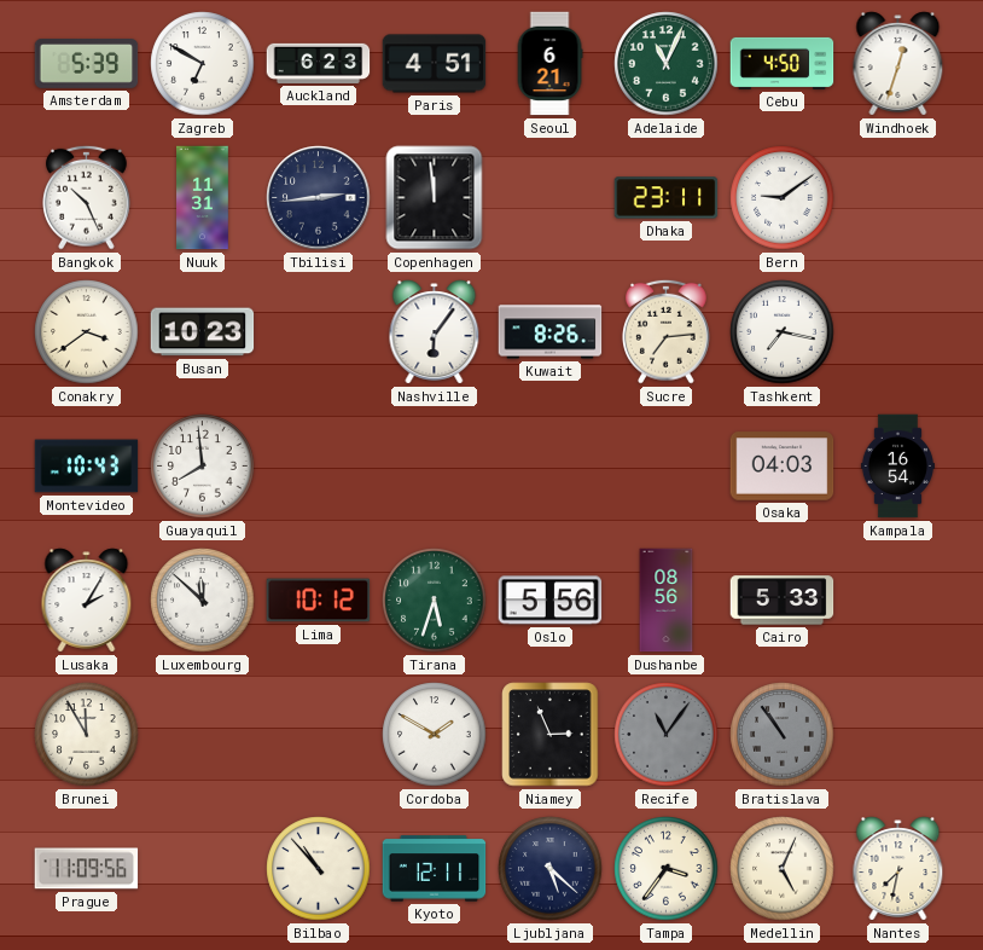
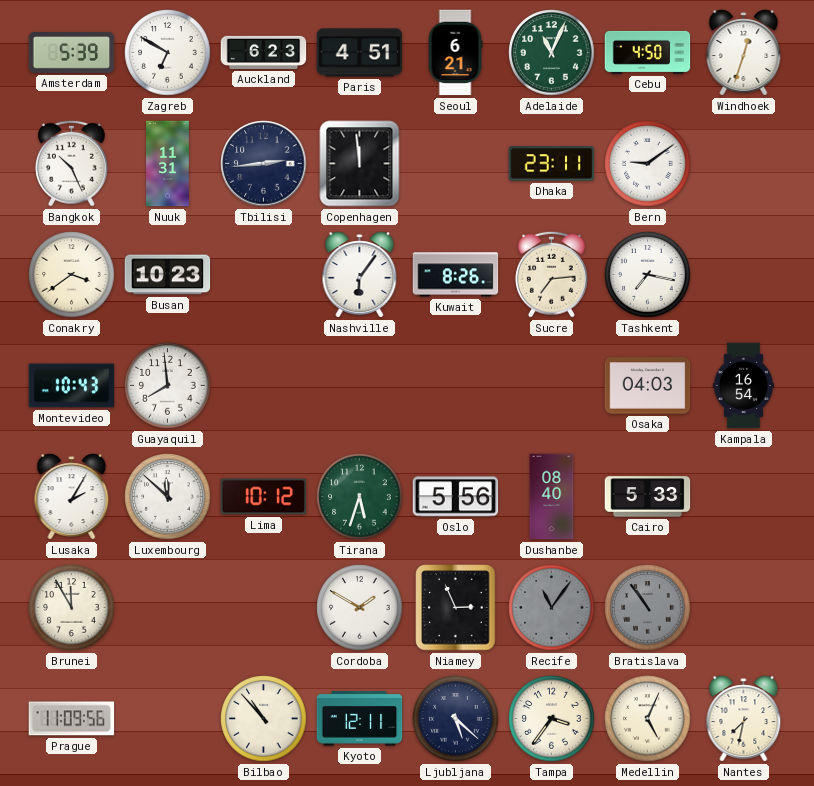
Dushanbe: 08:56 -> 08:40 (552, 497)
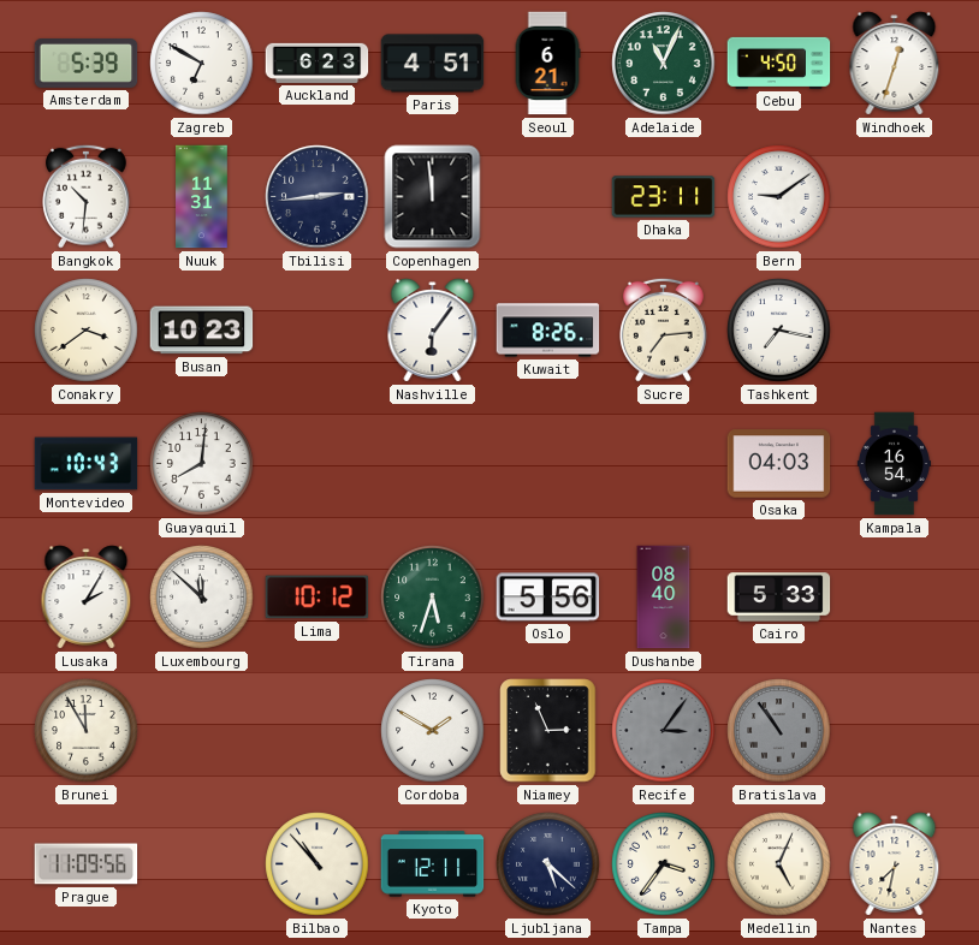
Bangkok: 10:26 -> 10:31 (87, 196)
Guayaquil: 7:59 -> 8:01 (202, 464)
Recife: 11:06 -> 3:06 (664, 731)
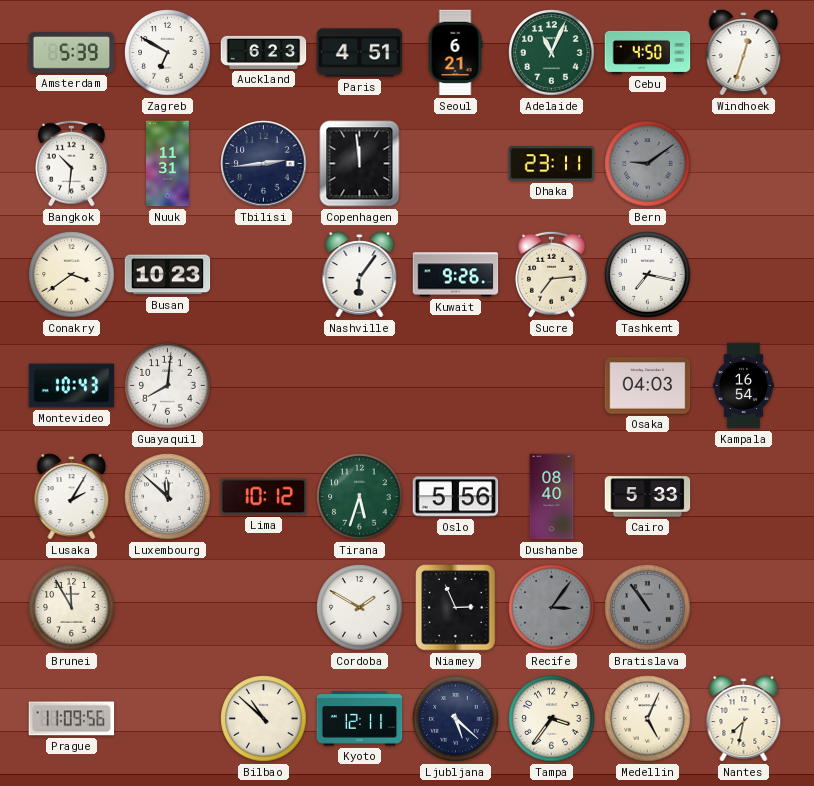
Bern dial: white -> grey (648, 164)
Kuwait: 8:26 -> 9:26 (456, 275)
Bilbao: 10:53 -> 10:52 (264, 719)
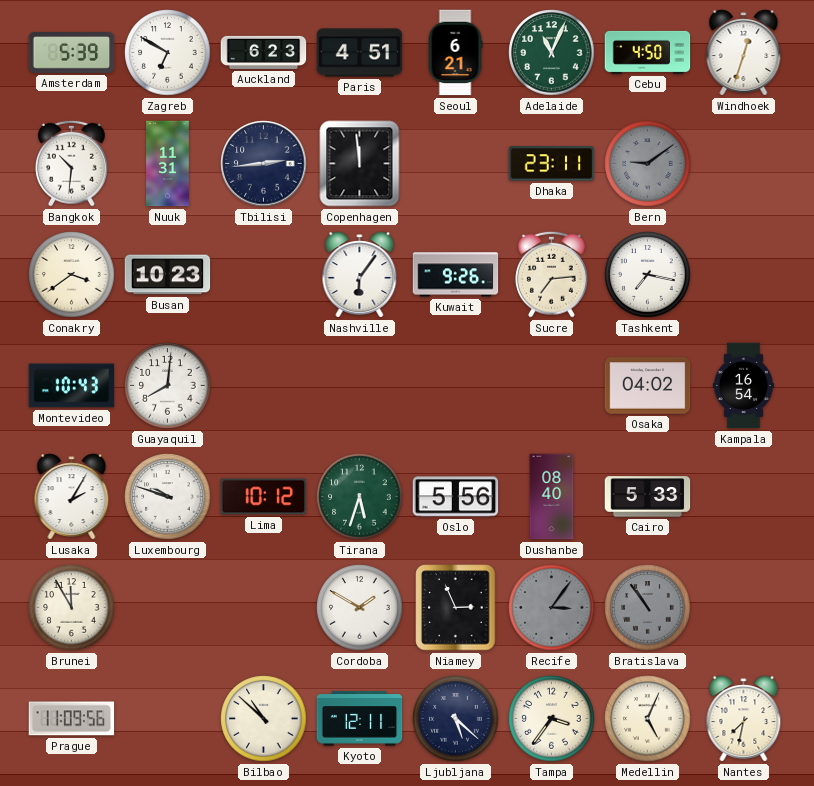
Osaka: 04:03 -> 04:02 (648, 386)
Luxembourg: 11:52 -> 9:48 (168, 497)
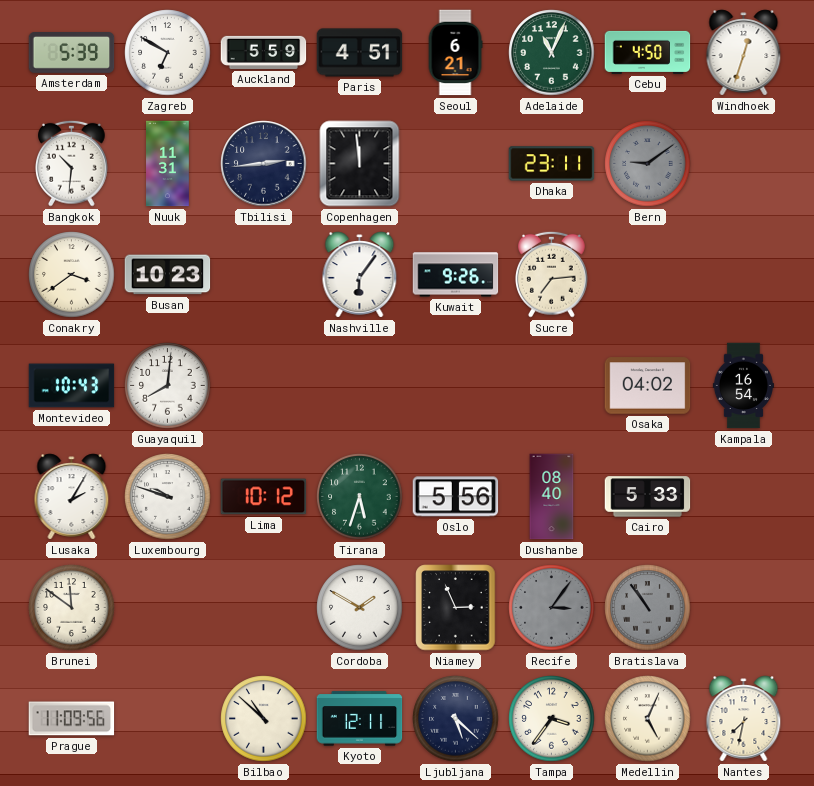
Auckland: 6:23 -> 5:59 (264, 52)
Tashkent: 7:17 -> none (648, 275)
Brunei: 11:55 -> 11:51 (72, 608)
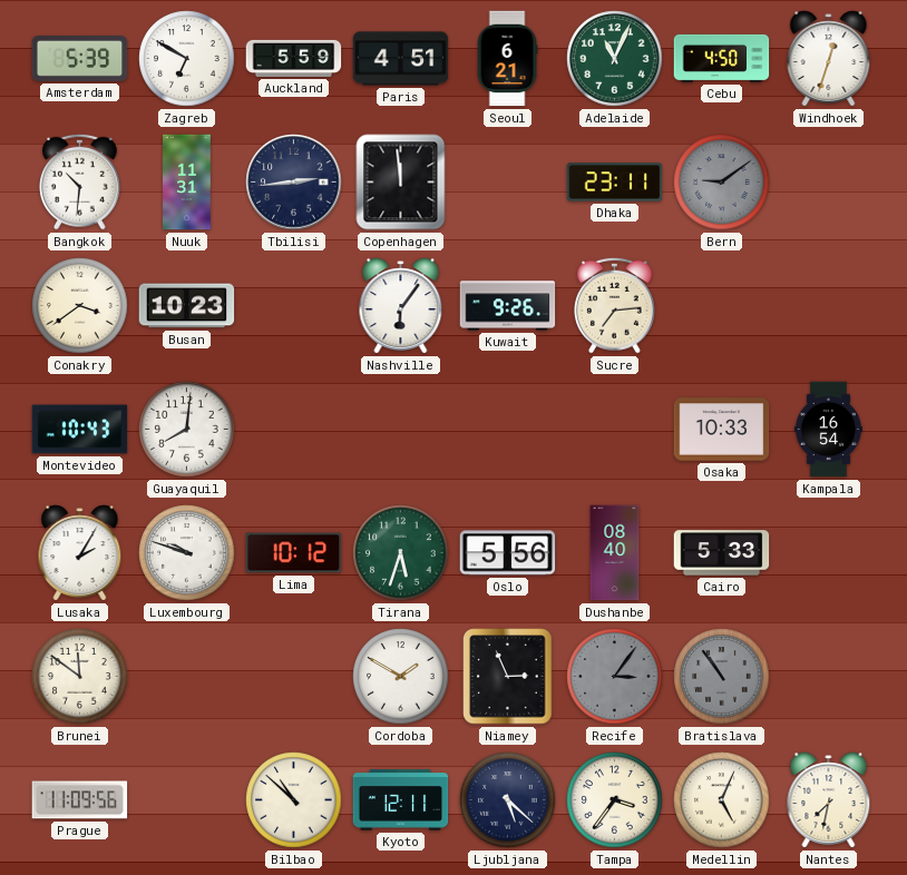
Osaka: 04:02 -> 10:33 (722, 430)
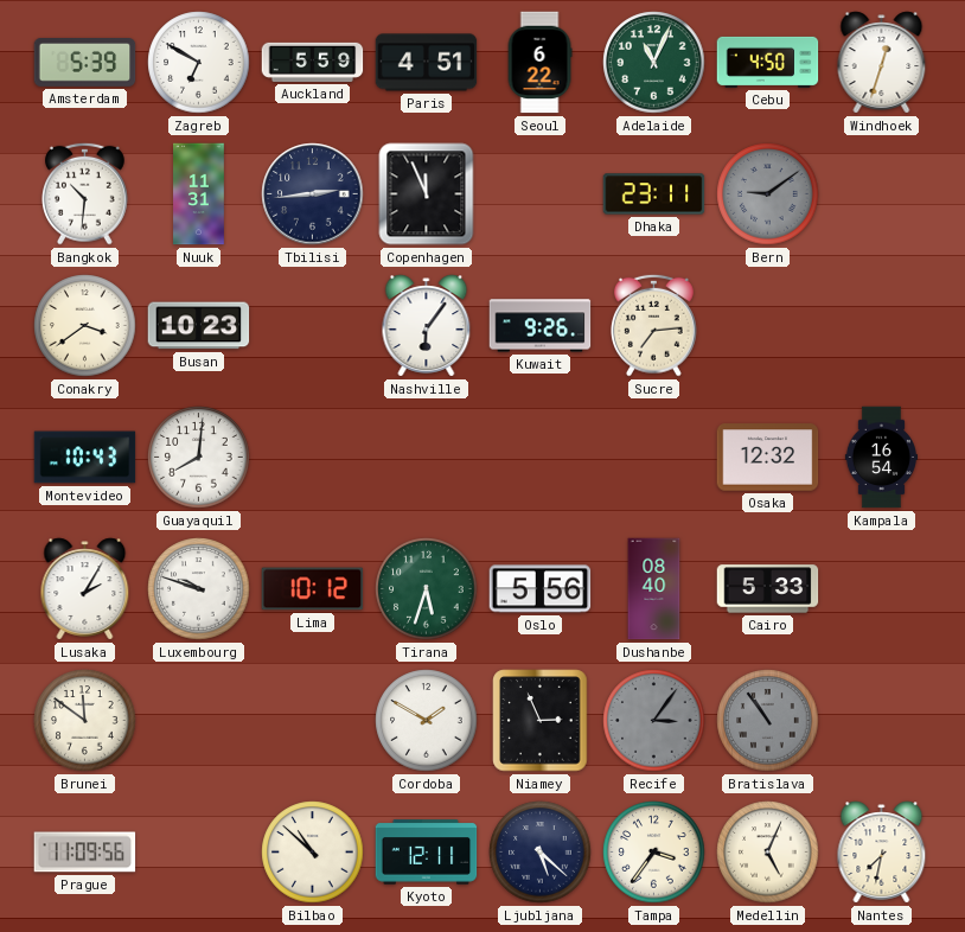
Seoul: 6:21 -> 6:22 (539, 63)
Copenhagen: 11:59 -> 11:56 (427, 194)
Osaka: 10:33 -> 12:32 (768, 458)
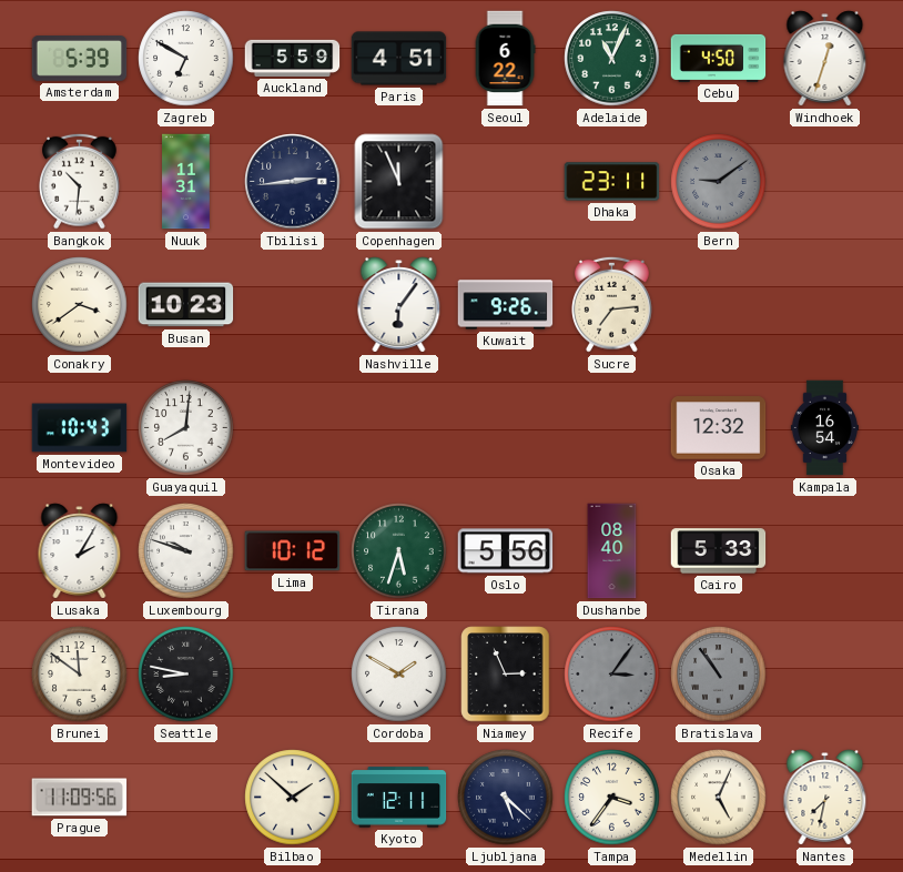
Seattle: none -> 8:47 (186, 675)
Bilbao: 10:52 -> 1:52 (293, 798)
